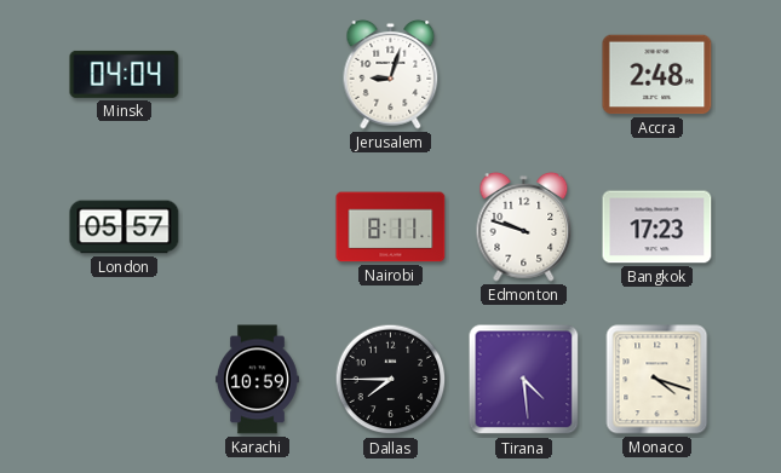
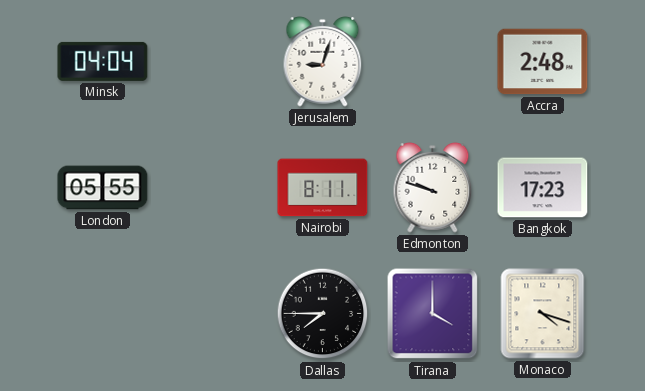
London: 05:57 -> 05:55 (103, 188)
Karachi: 10:59 -> none (258, 380)
Tirana: 4:29 -> 4:00 (433, 314)
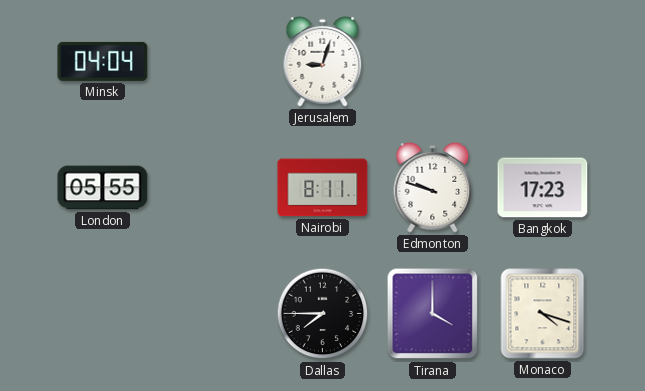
Accra: 2:48 -> none (543, 62)
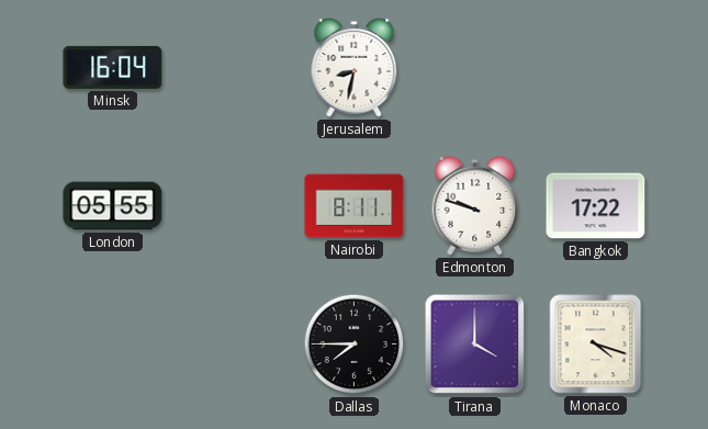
Minsk: 04:04 -> 16:04 (113, 67)
Jerusalem: 9:03 -> 8:32 (355, 68)
Bangkok: 17:23 -> 17:22 (596, 206)
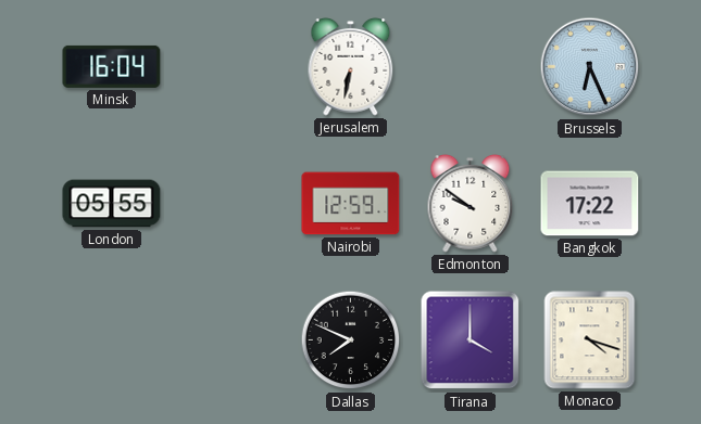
Jerusalem: 8:32 -> 6:32 (351, 67)
Brussels: none -> 6:26 (590, 67)
Nairobi: 8:11 -> 12:59 (351, 204)
Edmonton: 9:48 -> 9:51 (471, 204)
Dallas: 7:45 -> 7:49 (351, 341)
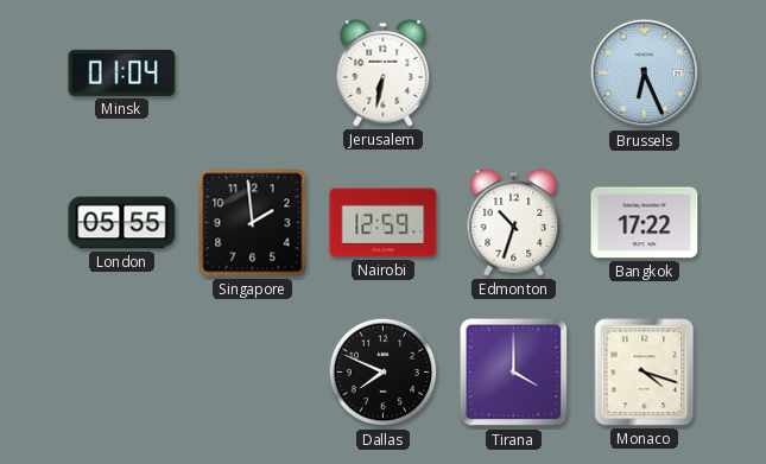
Minsk: 16:04 -> 01:04 (122, 72)
Singapore: none -> 1:59 (253, 223)
Edmonton: 9:51 -> 10:33 (514, 223)
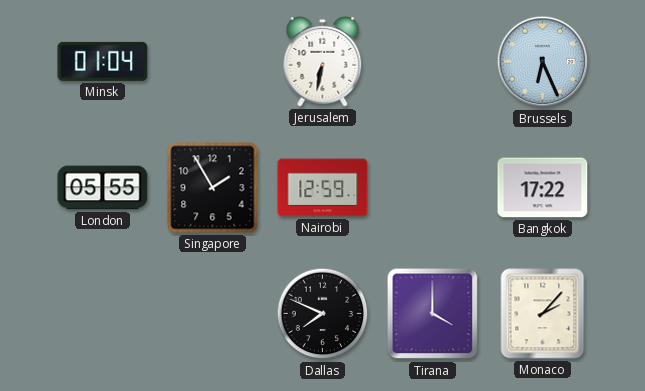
Singapore: 1:59 -> 1:55 (213, 188)
Edmonton: 10:33 -> none (514, 223)
Monaco: 4:18 -> 2:07 (543, 314)
